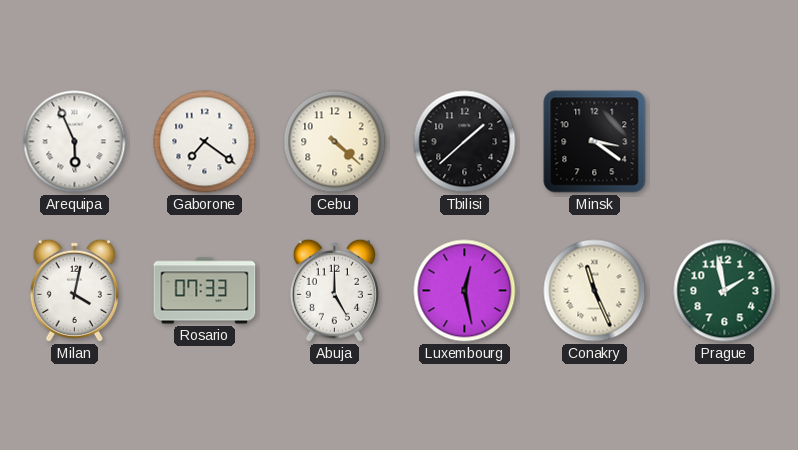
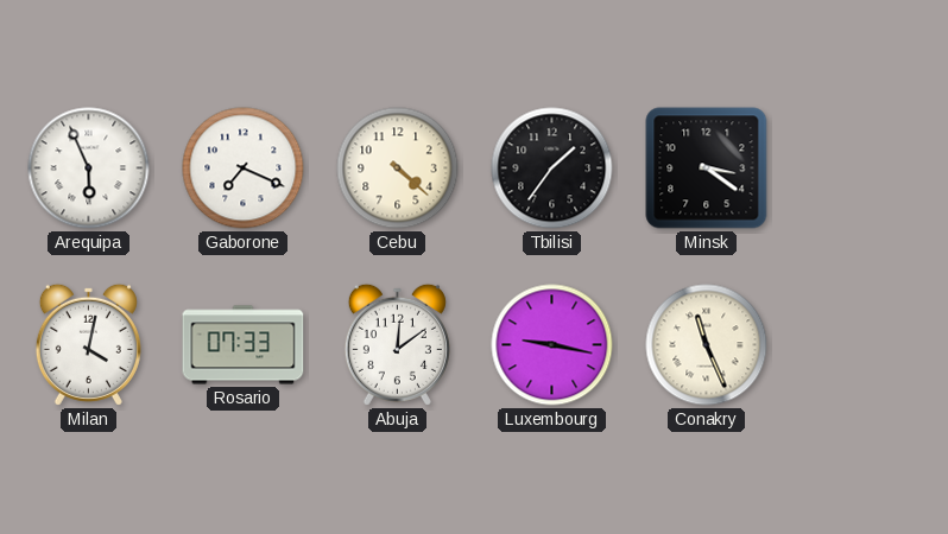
Gaborone: 7:21 -> 7:19 (244, 169)
Tbilisi: 1:38 -> 1:36 (552, 169)
Abuja: 5:00 -> 12:09 (397, 344)
Luxembourg: 12:28 -> 9:17 (552, 345)
Prague: 1:58 -> none (725, 291)
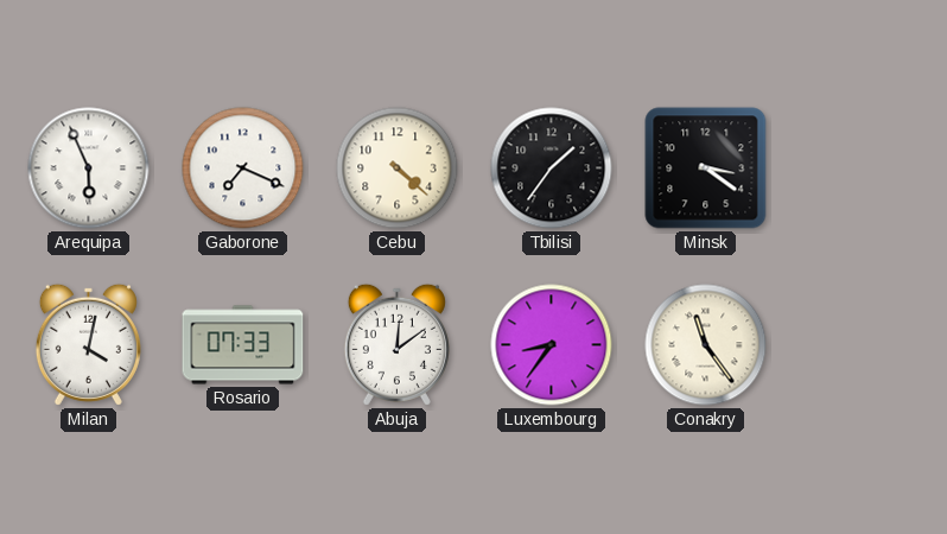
Luxembourg: 9:17 -> 8:36 (552, 345)
Conakry: 11:26 -> 11:24 (706, 345)
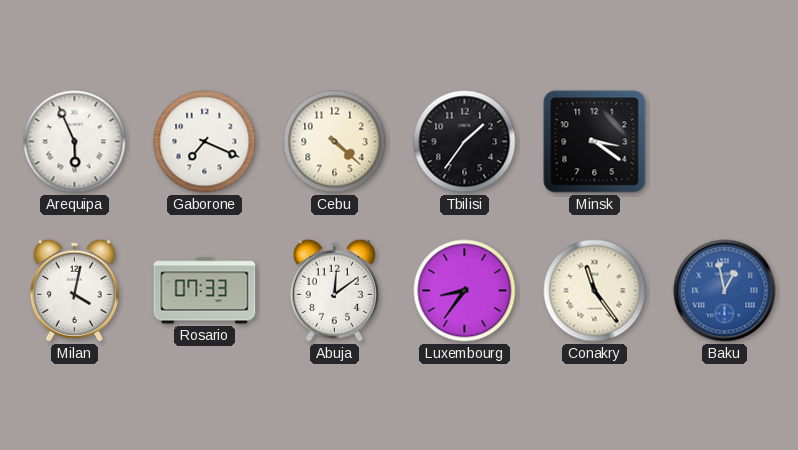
Baku: none -> 12:58 (725, 291)
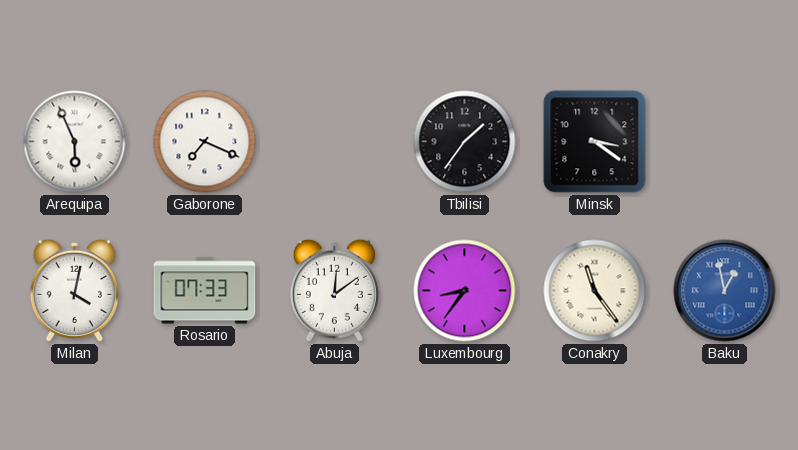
Cebu: 4:22 -> none (335, 142)
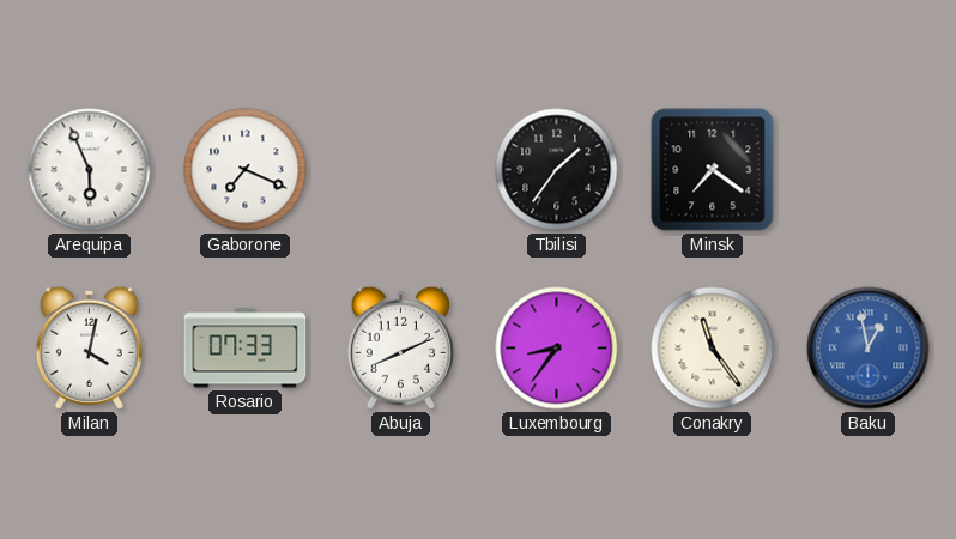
Minsk: 3:21 -> 7:21 (713, 170)
Abuja: 12:09 -> 8:11 (400, 347)
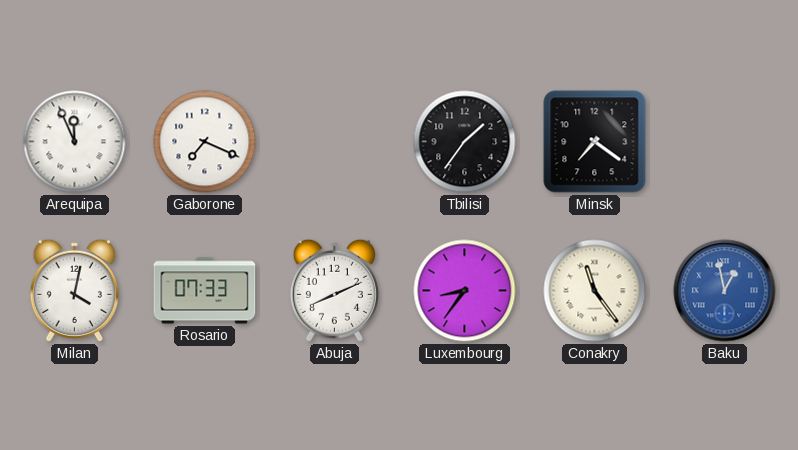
Arequipa: 5:56 -> 11:56 (75, 142)
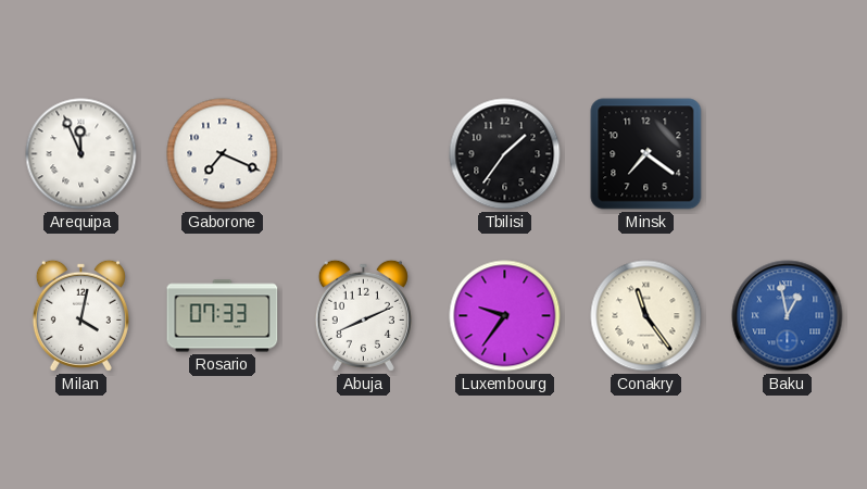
Luxembourg: 8:36 -> 9:36 (505, 316)
